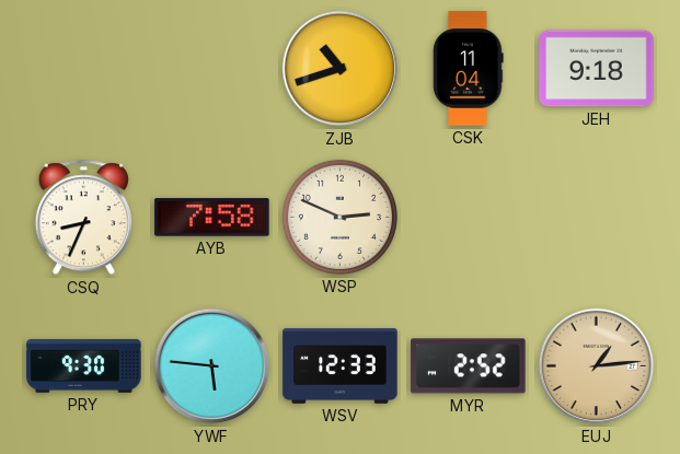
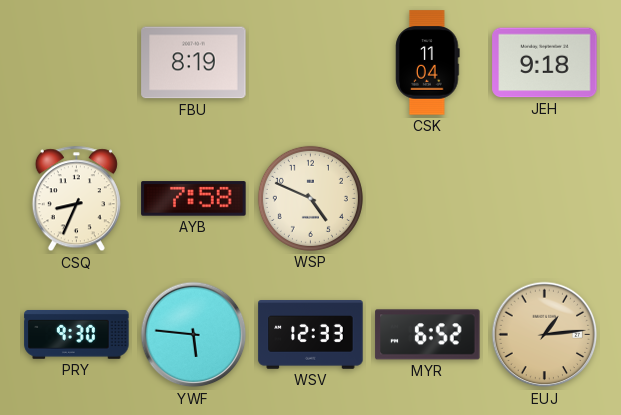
FBU: none -> 8:19 (194, 63)
ZJB: 10:42 -> none (341, 69)
WSP: 2:49 -> 4:49 (310, 198)
MYR: 2:52 -> 6:52 (428, 335)
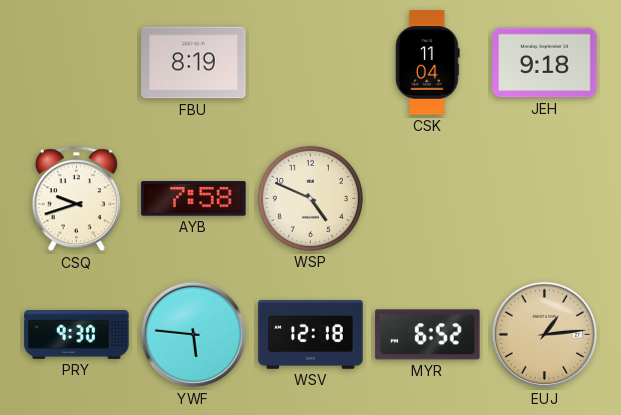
CSQ: 8:34 -> 9:42 (76, 199)
WSV: 12:33 -> 12:18 (311, 335)
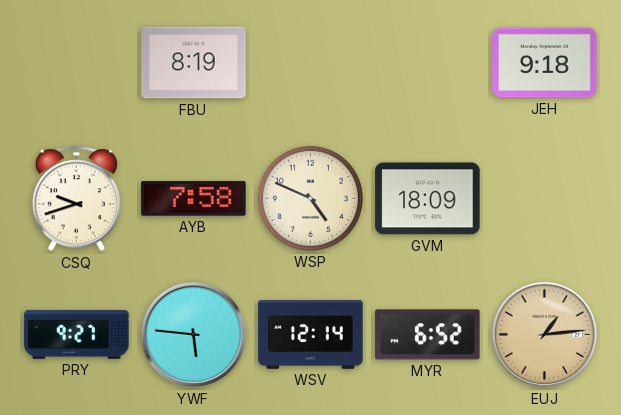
CSK: 11:04 -> none (428, 63)
GVM: none -> 18:09 (428, 199)
PRY: 9:30 -> 9:27 (77, 334)
WSV: 12:18 -> 12:14 (311, 335)
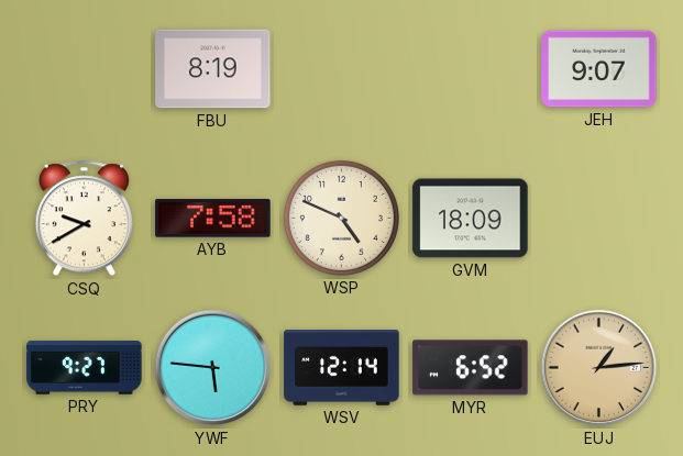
JEH: 9:18 -> 9:07 (599, 69)
CSQ: 9:42 -> 9:40 (84, 219)
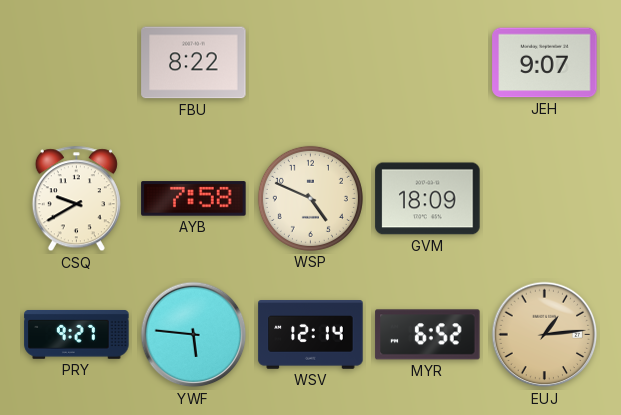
FBU: 8:19 -> 8:22 (194, 63)
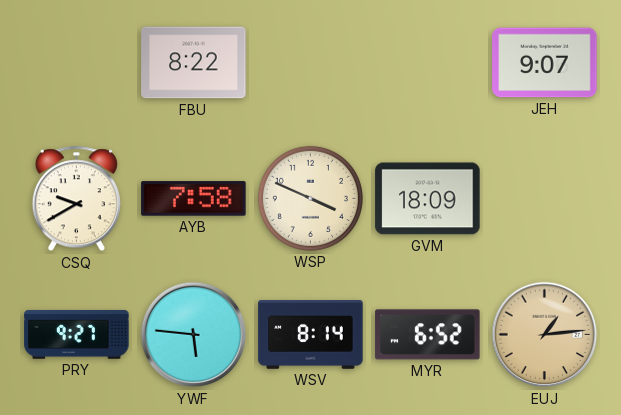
WSP: 4:49 -> 3:49 (310, 198)
WSV: 12:14 -> 8:14 (311, 335)
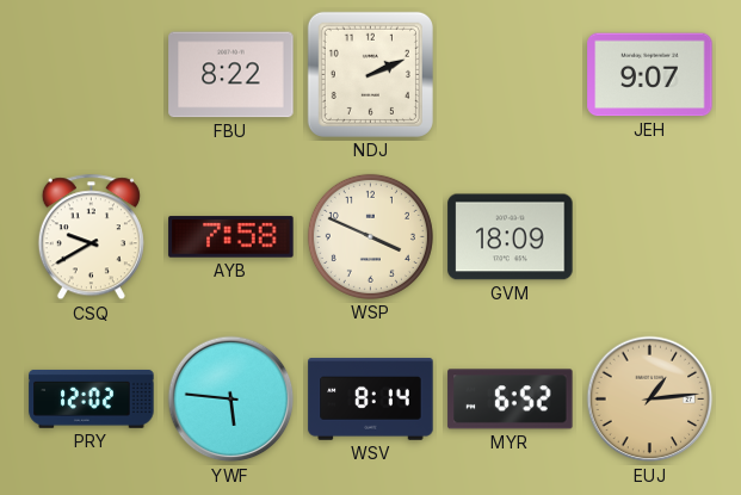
NDJ: none -> 2:11 (370, 74)
PRY: 9:27 -> 12:02 (92, 398)
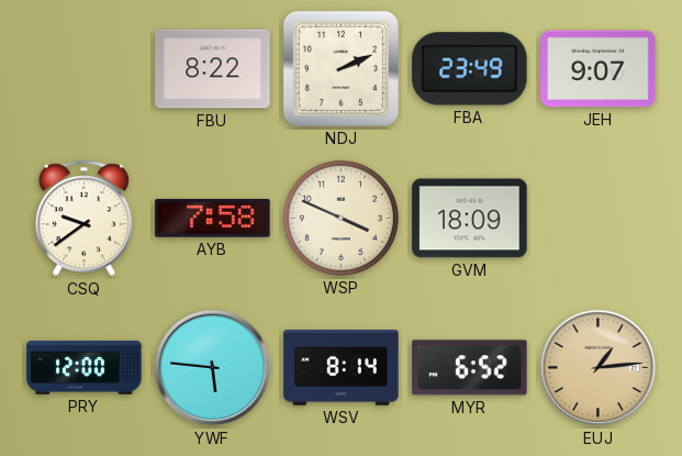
FBA: none -> 23:49 (470, 69)
CSQ: 9:40 -> 9:39 (83, 219)
PRY: 12:02 -> 12:00 (85, 367)
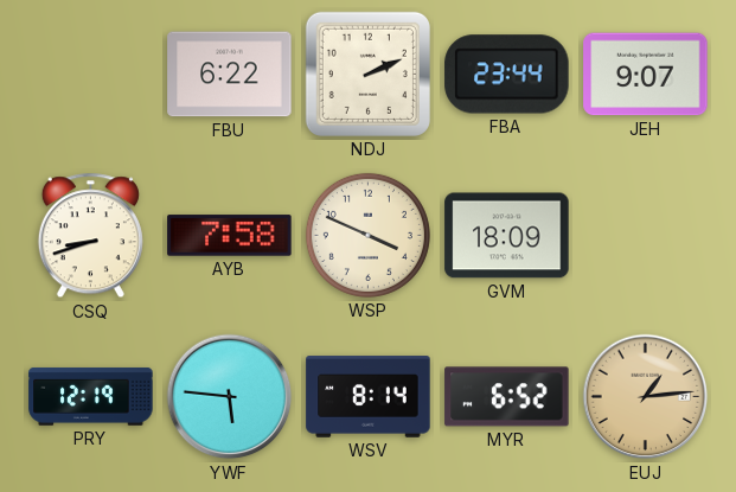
FBU: 8:22 -> 6:22 (230, 75)
FBA: 23:49 -> 23:44 (507, 75)
CSQ: 9:39 -> 8:42 (90, 236)
PRY: 12:00 -> 12:19 (91, 396)
